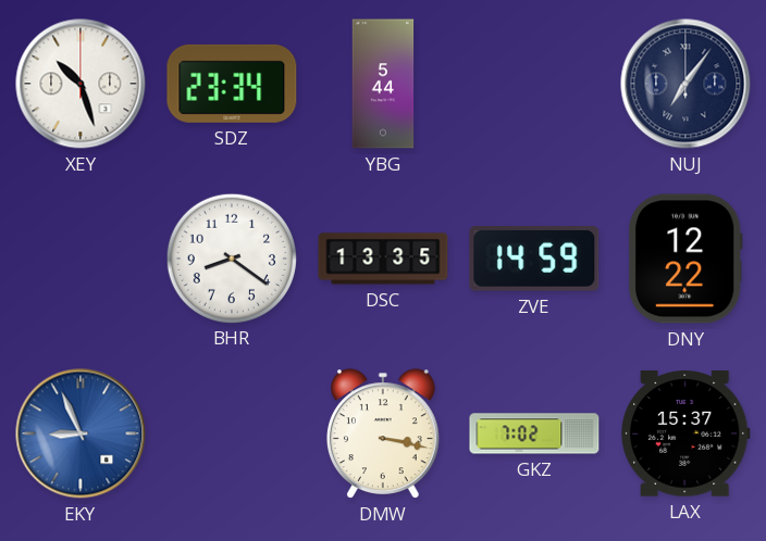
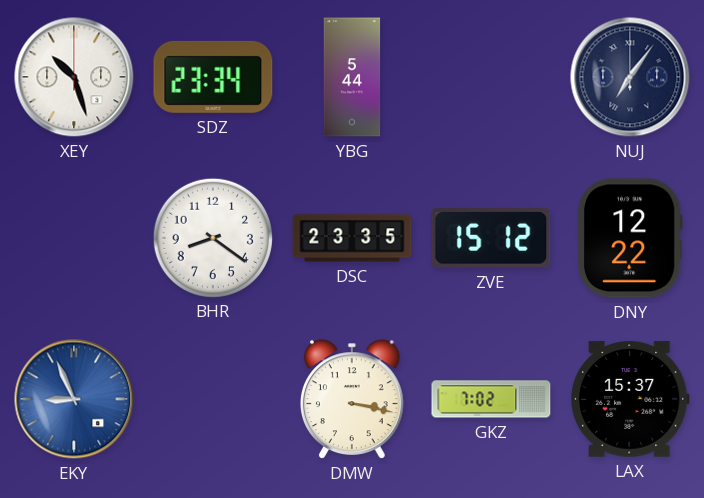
DSC: 13:35 -> 23:35 (352, 238)
ZVE: 14:59 -> 15:12 (491, 239)
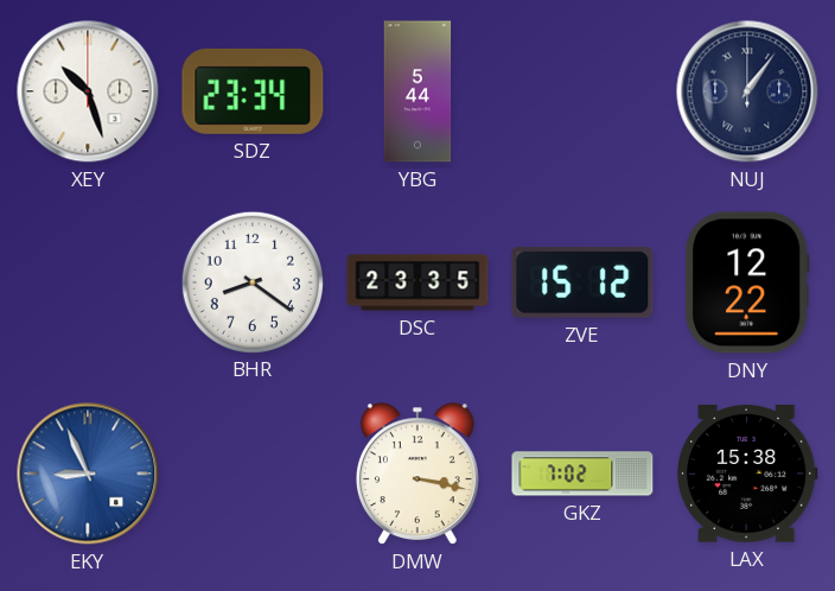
NUJ: 7:06 -> 1:06 (747, 91)
LAX: 15:37 -> 15:38 (748, 474)
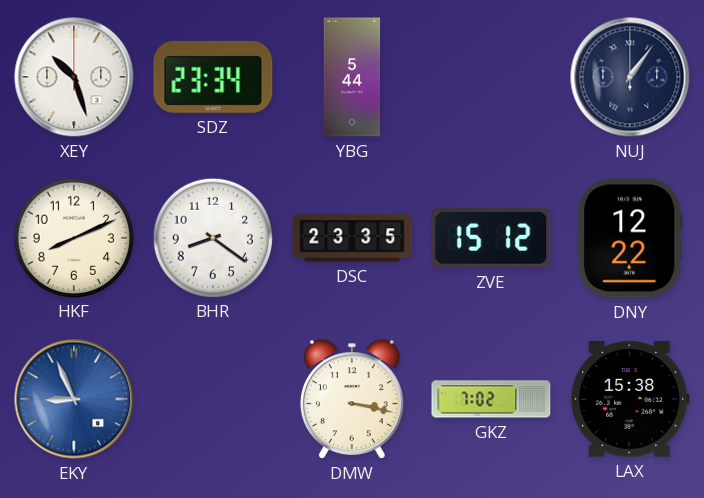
HKF: none -> 8:11 (73, 237)
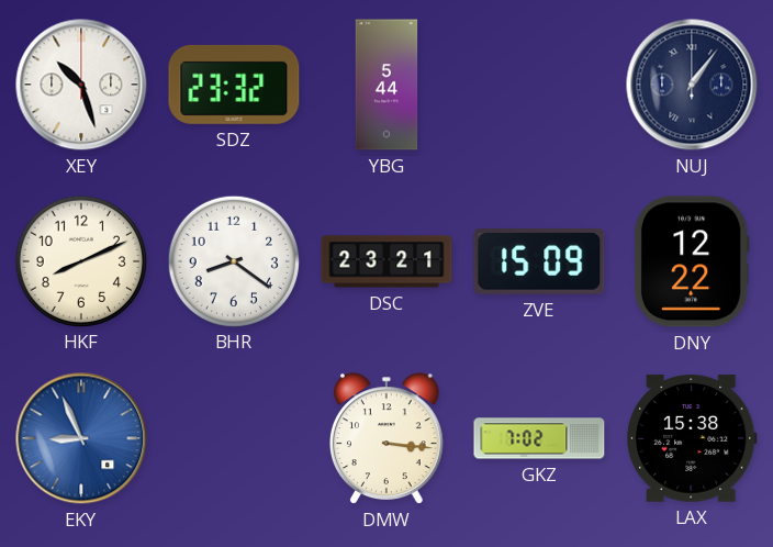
SDZ: 23:34 -> 23:32 (234, 85)
DSC: 23:35 -> 23:21 (386, 261)
ZVE: 15:12 -> 15:09 (539, 263)
DMW: 3:17 -> 3:16 (386, 438)
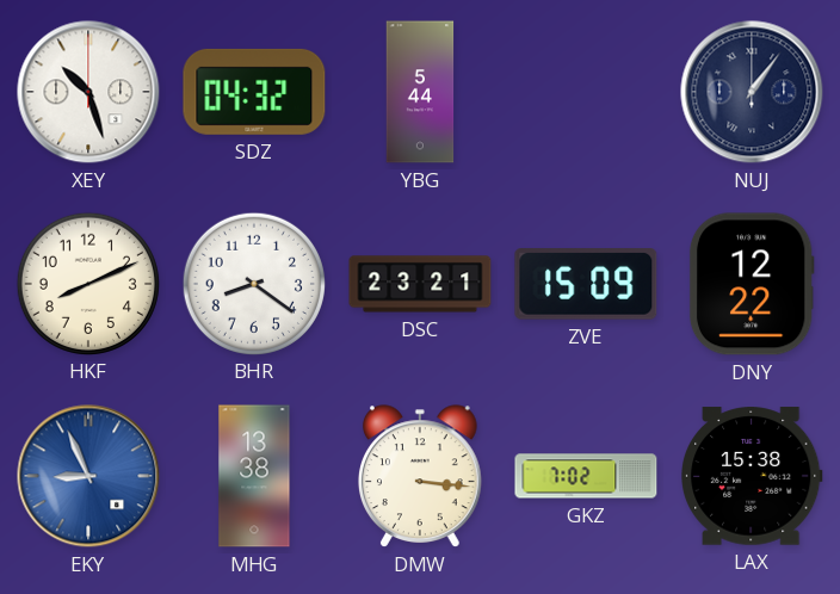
SDZ: 23:32 -> 04:32 (254, 92)
MHG: none -> 13:38 (254, 476)
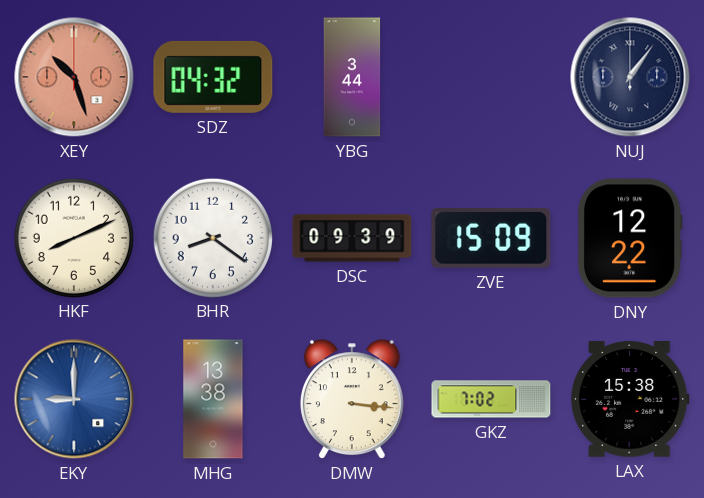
XEY dial: white -> salmon (74, 77)
YBG: 5:44 -> 3:44 (352, 77)
DSC: 23:21 -> 09:39 (352, 238)
EKY: 8:56 -> 9:00 (74, 399)
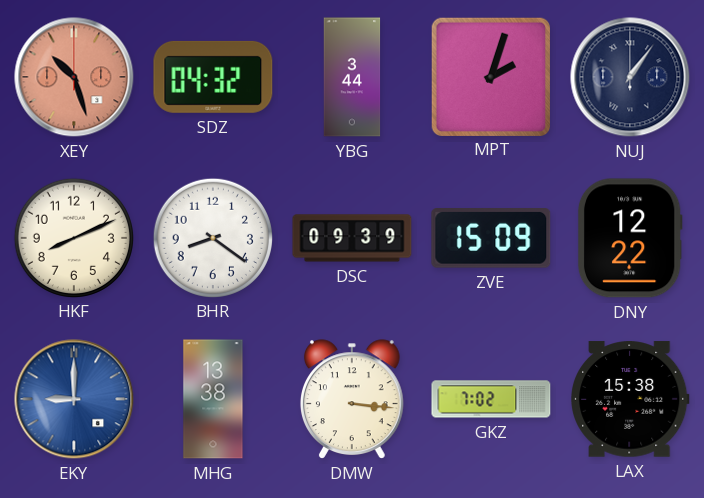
MPT: none -> 2:03 (491, 76)
